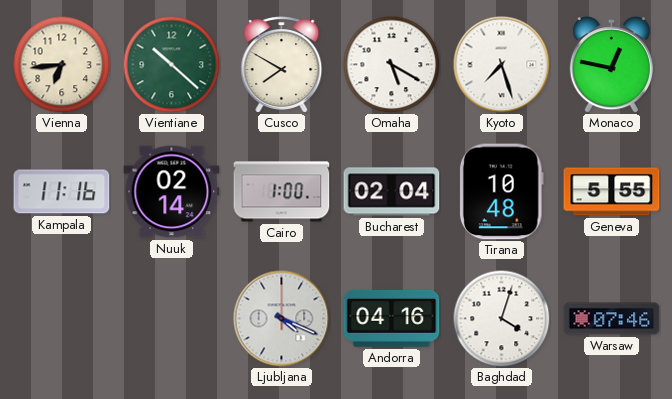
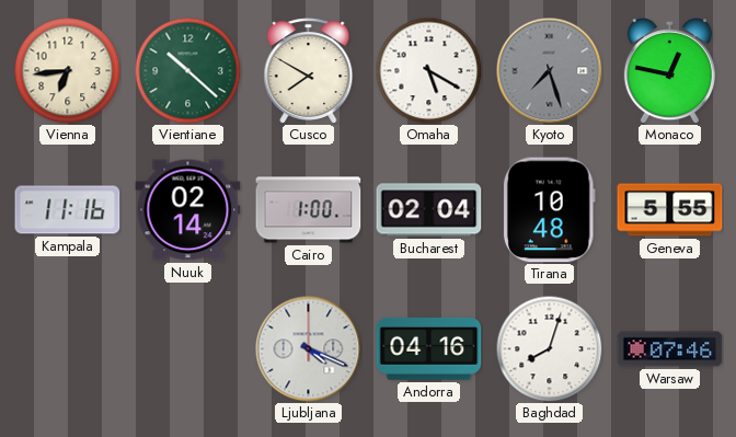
Kyoto dial: white -> grey (550, 71)
Baghdad: 4:03 -> 8:03 (549, 348)
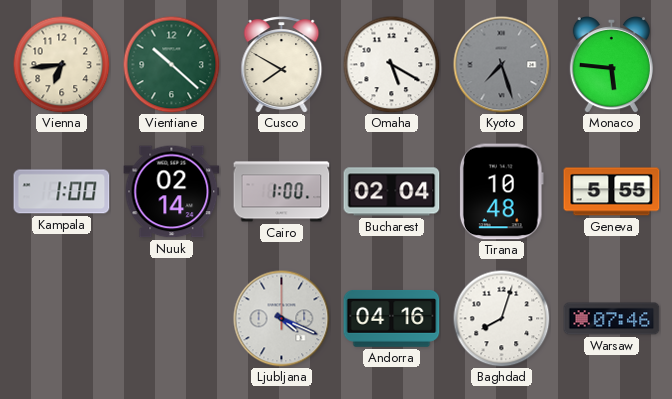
Monaco: 12:47 -> 5:46 (611, 65)
Kampala: 11:16 -> 1:00 (62, 192)
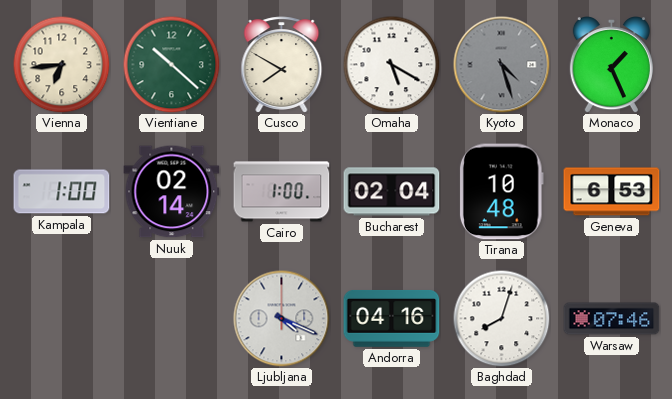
Kyoto: 7:27 -> 4:27 (502, 65)
Monaco: 5:46 -> 1:26 (611, 65)
Geneva: 5:55 -> 6:53 (612, 192)
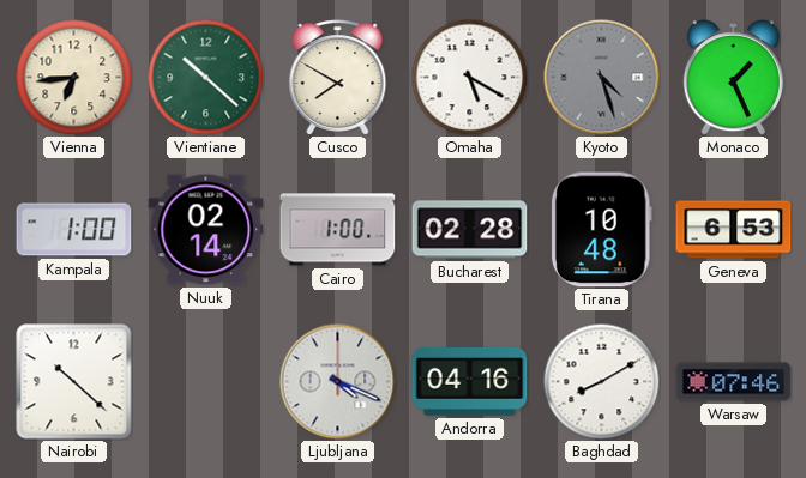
Bucharest: 02:04 -> 02:28 (470, 230)
Nairobi: none -> 10:22 (74, 382)
Baghdad: 8:03 -> 8:10 (601, 381)
